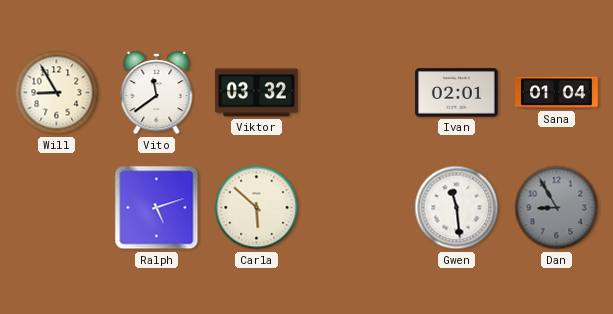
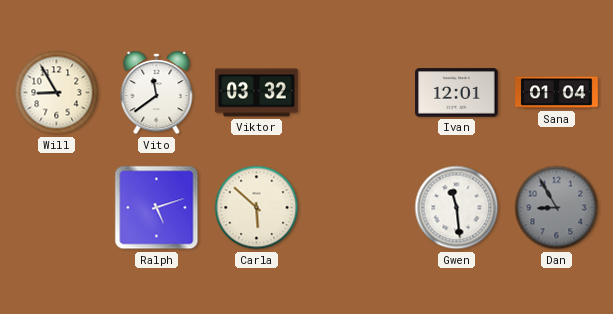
Ivan: 02:01 -> 12:01 (457, 93)
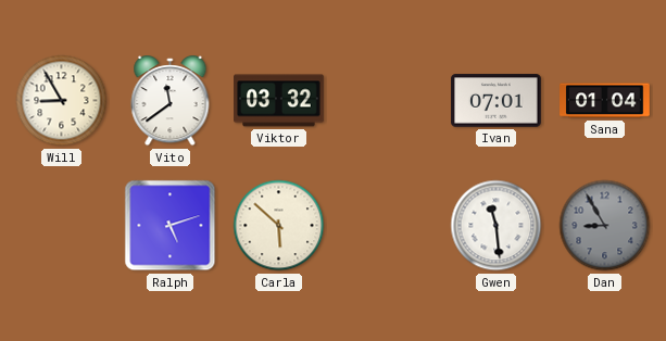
Ivan: 12:01 -> 07:01 (497, 101)
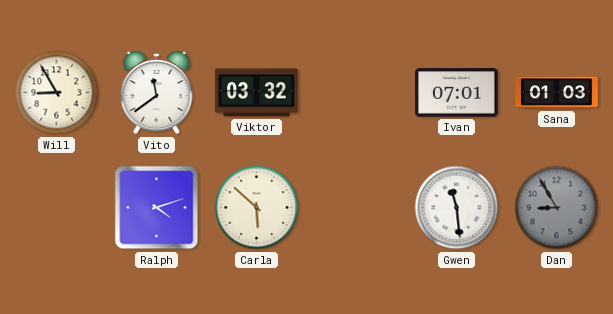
Sana: 01:04 -> 01:03 (557, 93)
Ralph: 5:12 -> 4:12 (157, 208)
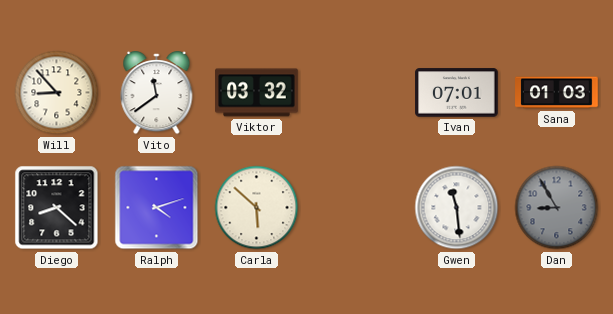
Will: 8:55 -> 8:53 (57, 93)
Diego: none -> 8:22 (57, 208)
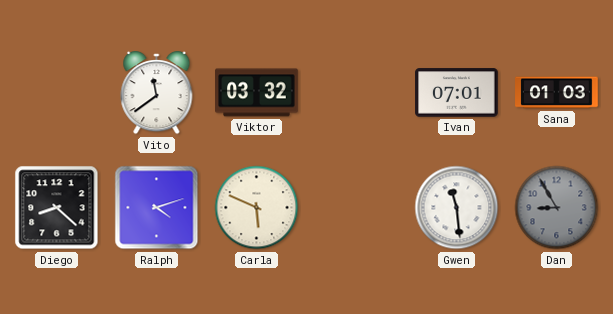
Will: 8:53 -> none (57, 93)
Carla: 5:52 -> 5:49 (257, 208)
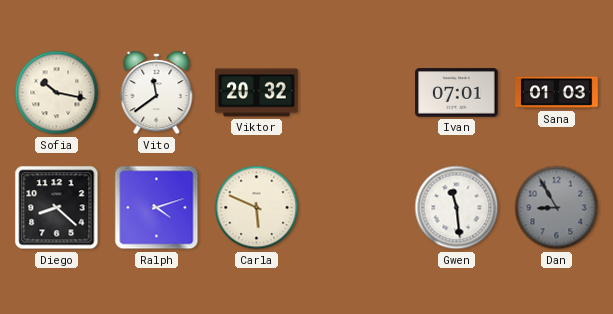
Sofia: none -> 10:17 (57, 93)
Viktor: 03:32 -> 20:32 (257, 93)
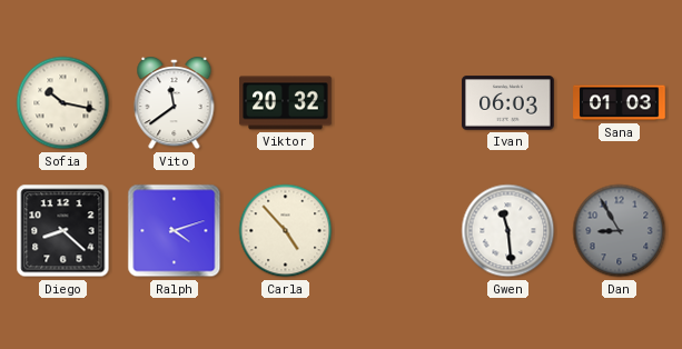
Ivan: 07:01 -> 06:03 (508, 103)
Carla: 5:49 -> 4:53 (286, 231)
